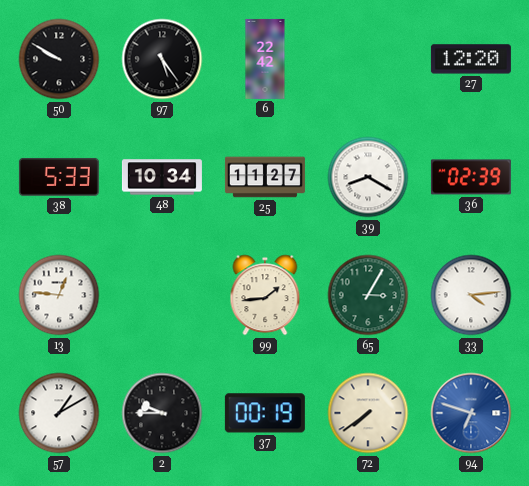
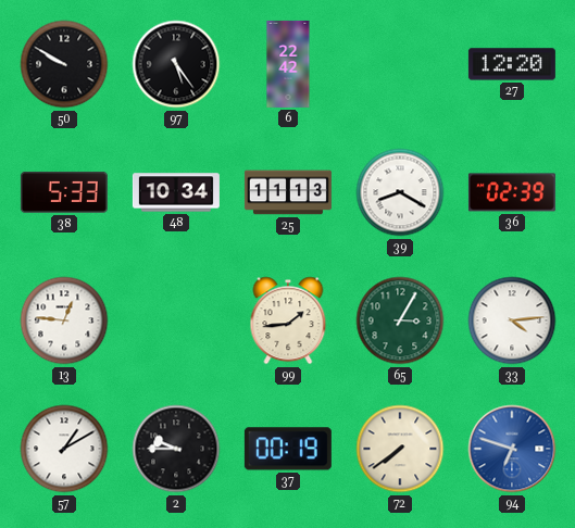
25: 11:27 -> 11:13 (288, 192)
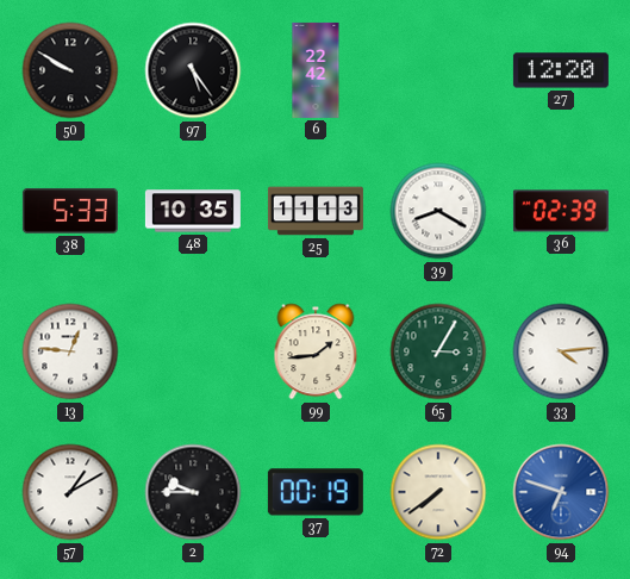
48: 10:34 -> 10:35 (193, 211)
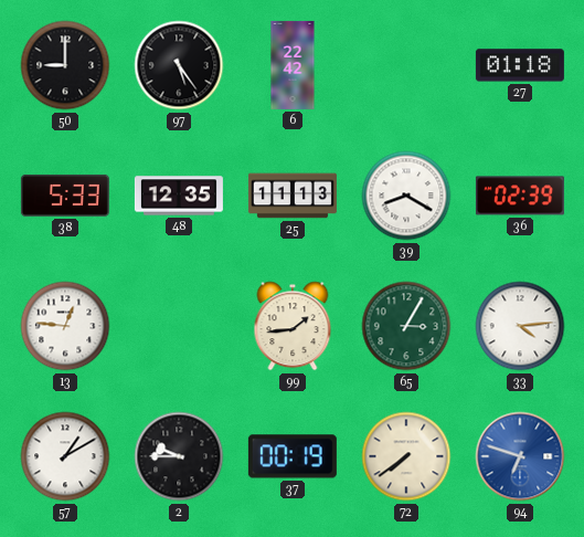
50: 9:50 -> 9:00 (65, 65)
27: 12:20 -> 01:18 (520, 65)
48: 10:35 -> 12:35 (179, 196)
